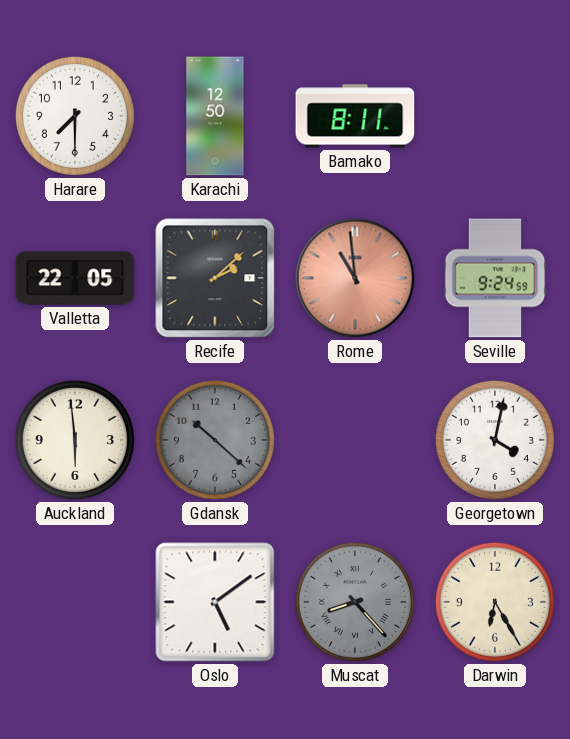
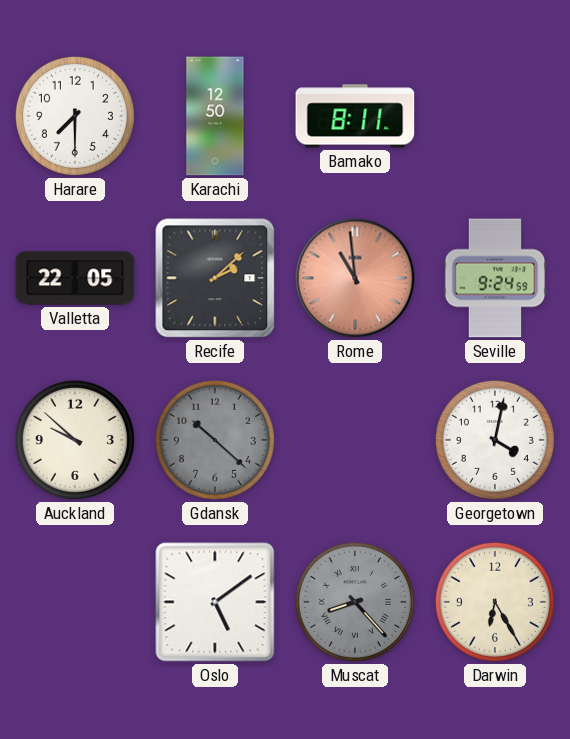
Auckland: 5:59 -> 9:52 (75, 440)
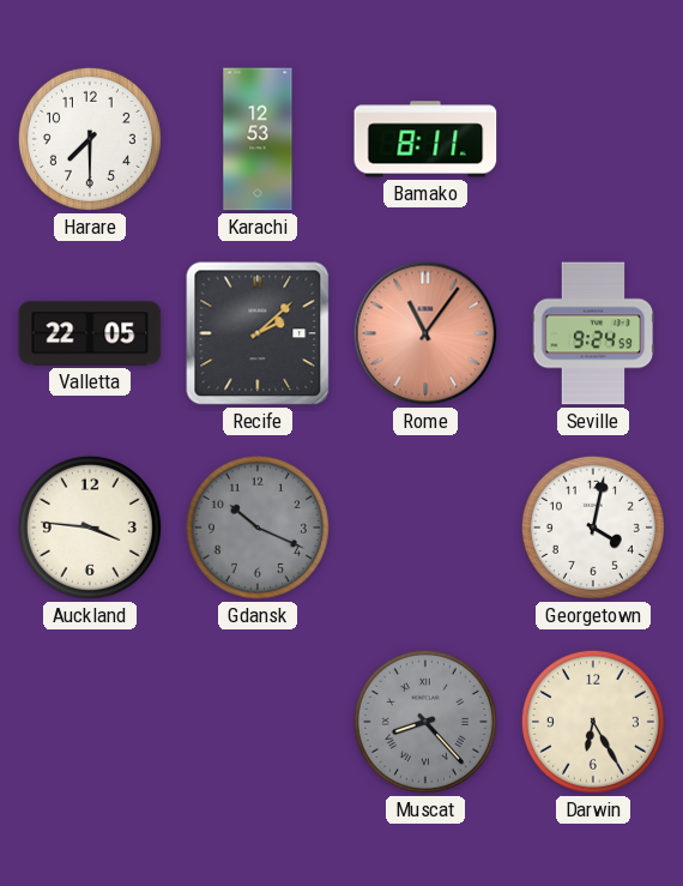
Karachi: 12:50 -> 12:53 (258, 139)
Rome: 10:59 -> 11:06 (425, 333)
Auckland: 9:52 -> 3:46 (90, 528)
Gdansk: 10:22 -> 10:19 (258, 528)
Oslo: 5:09 -> none (215, 602)
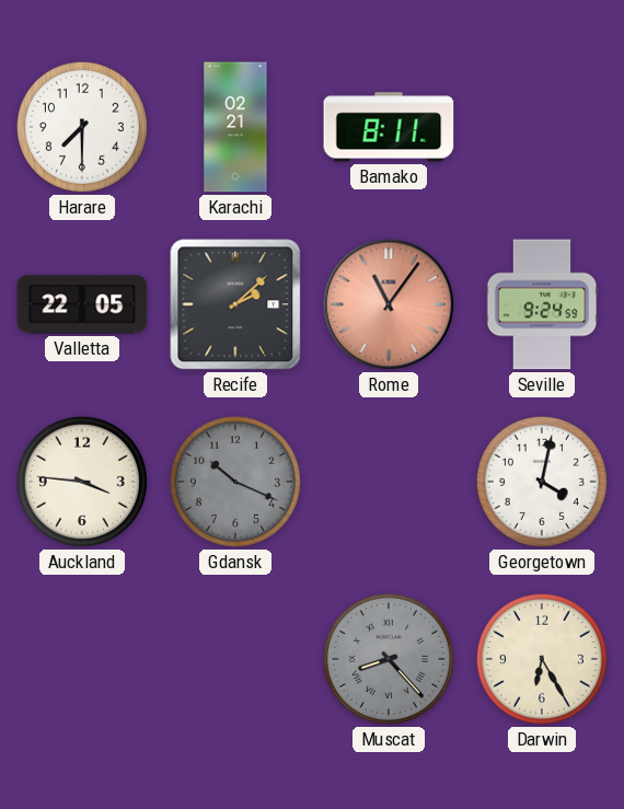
Karachi: 12:53 -> 02:21 (235, 127)
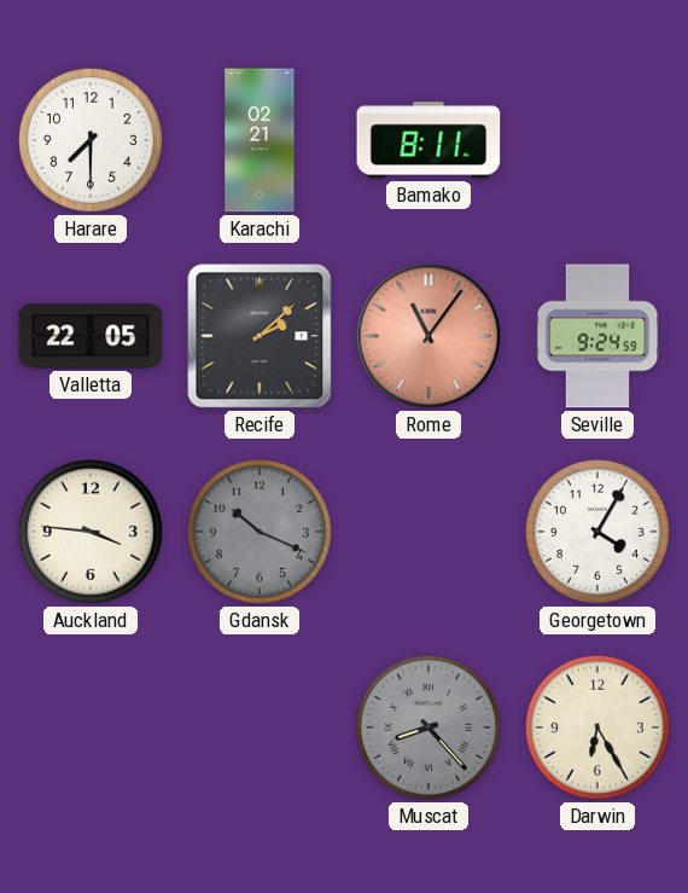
Georgetown: 4:02 -> 4:05 (597, 532)
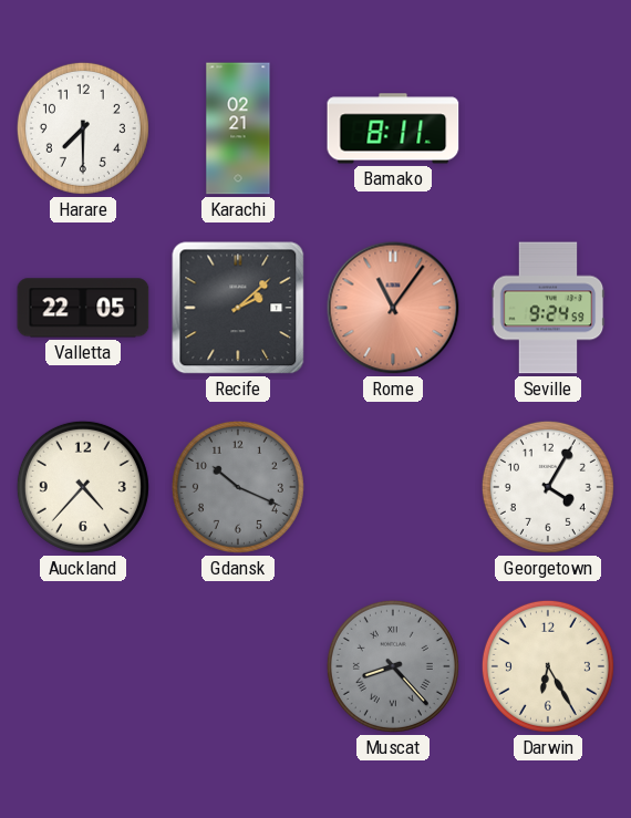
Auckland: 3:46 -> 4:37 (83, 487)
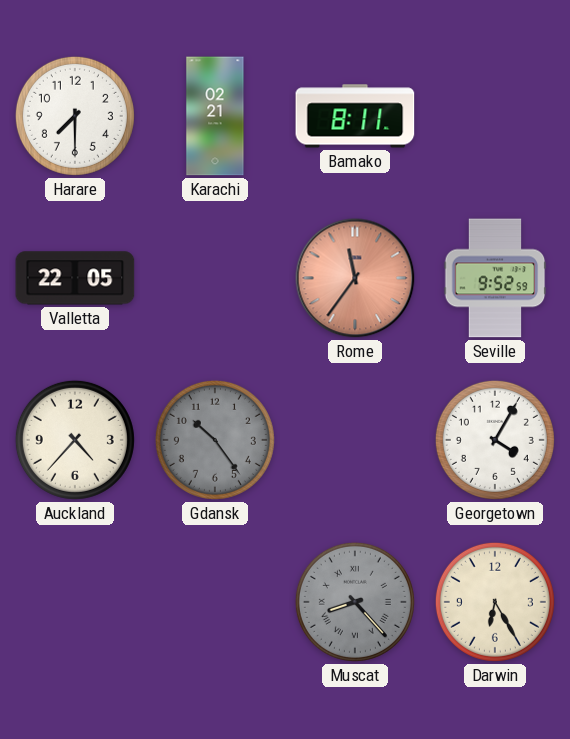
Recife: 2:08 -> none (238, 308)
Rome: 11:06 -> 11:36 (355, 278)
Seville: 9:24 -> 9:52 (495, 278)
Gdansk: 10:19 -> 10:24 (215, 440)
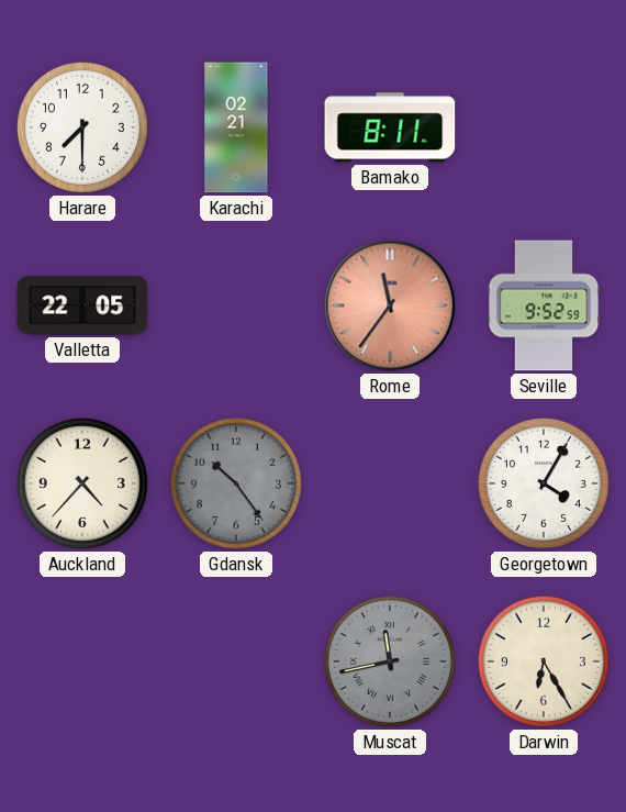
Muscat: 8:23 -> 11:43 (390, 661)
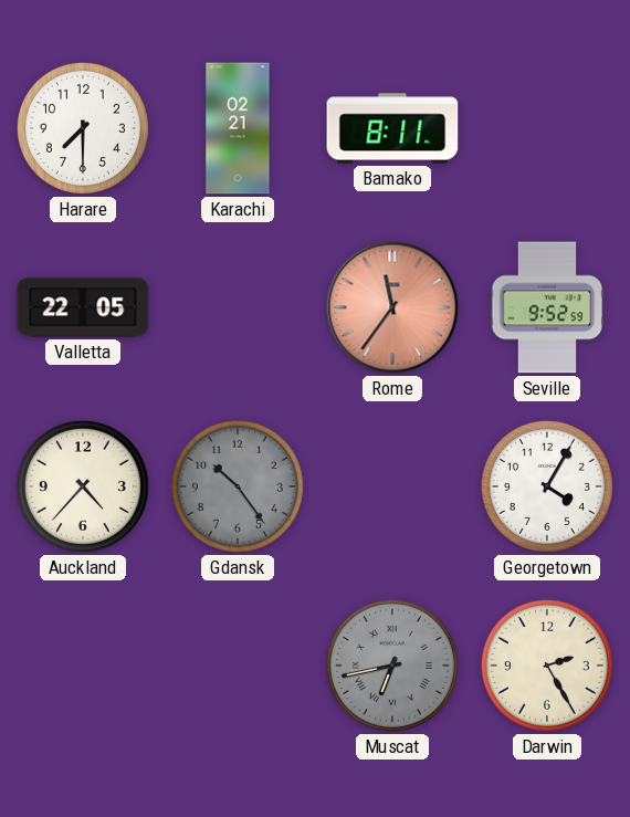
Muscat: 11:43 -> 6:43 (392, 666)
Darwin: 6:25 -> 2:25 (547, 666)
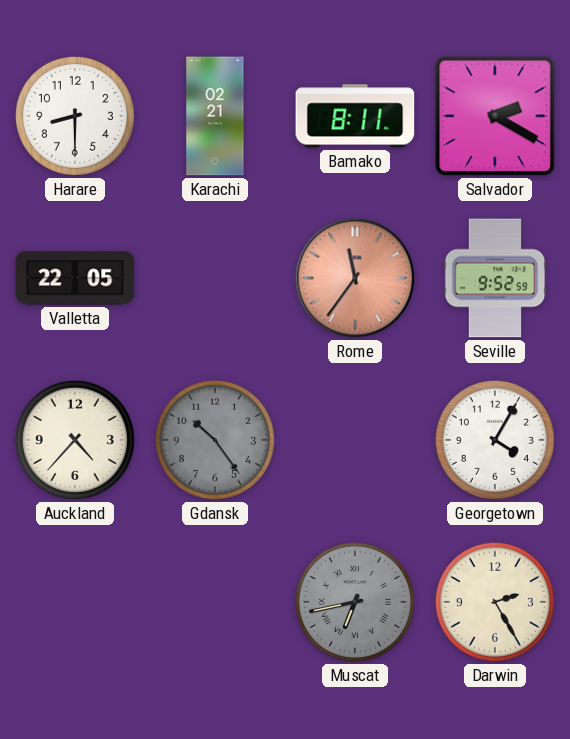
Harare: 7:30 -> 8:30 (75, 116)
Salvador: none -> 2:20 (495, 116)
